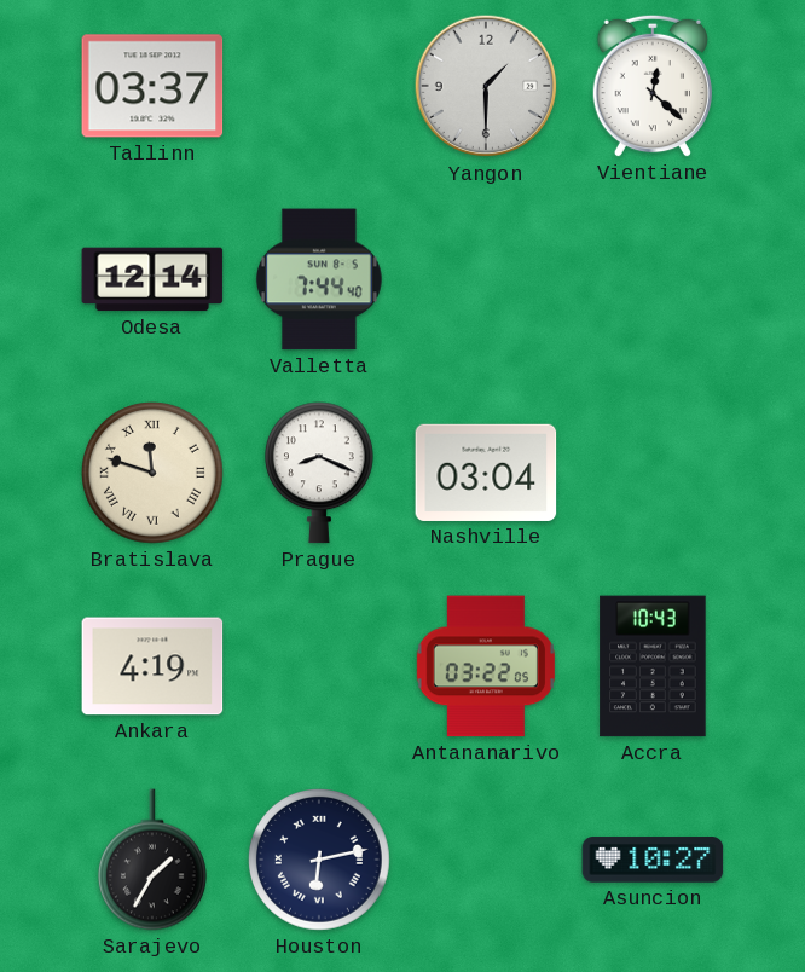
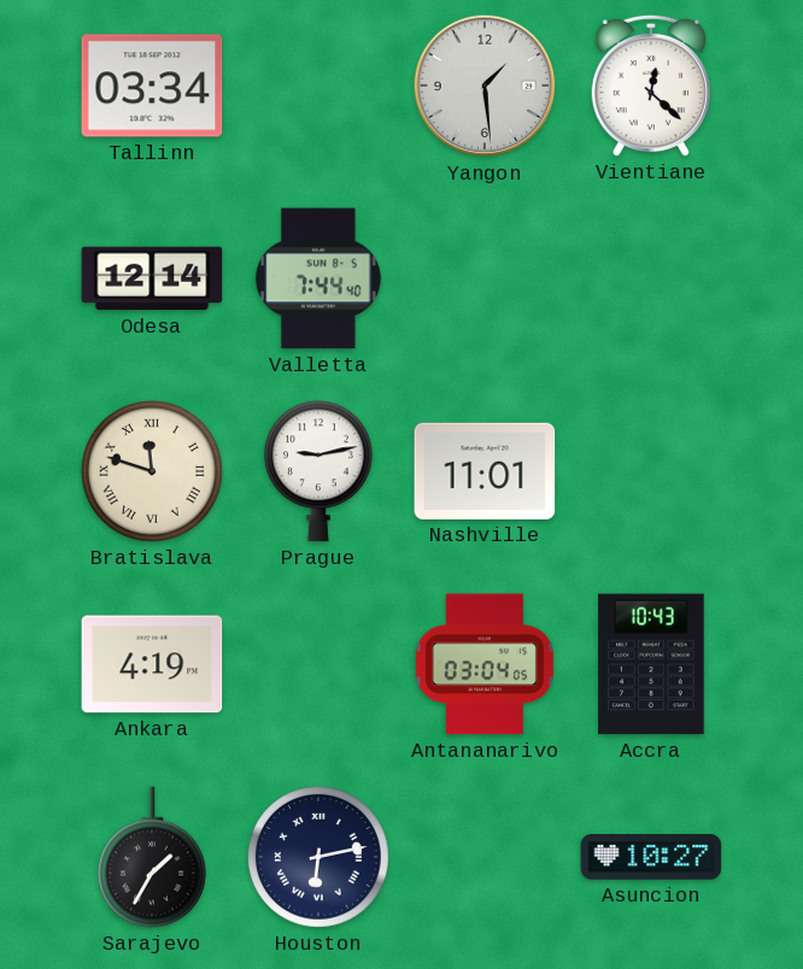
Tallinn: 03:37 -> 03:34 (152, 86)
Yangon: 1:30 -> 1:29 (485, 86)
Prague: 8:19 -> 9:13 (318, 471)
Nashville: 03:04 -> 11:01 (485, 471)
Antananarivo: 03:22 -> 03:04 (485, 664)
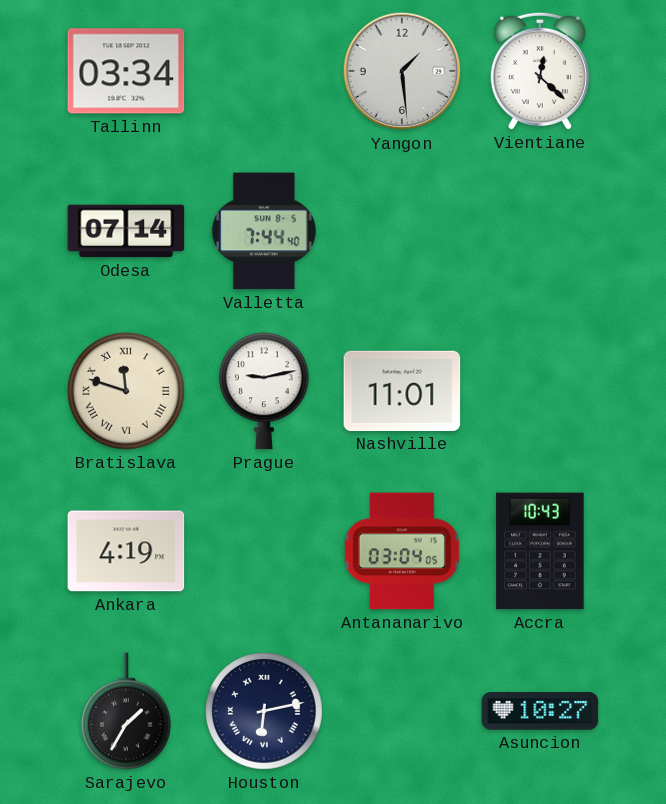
Odesa: 12:14 -> 07:14 (126, 231)
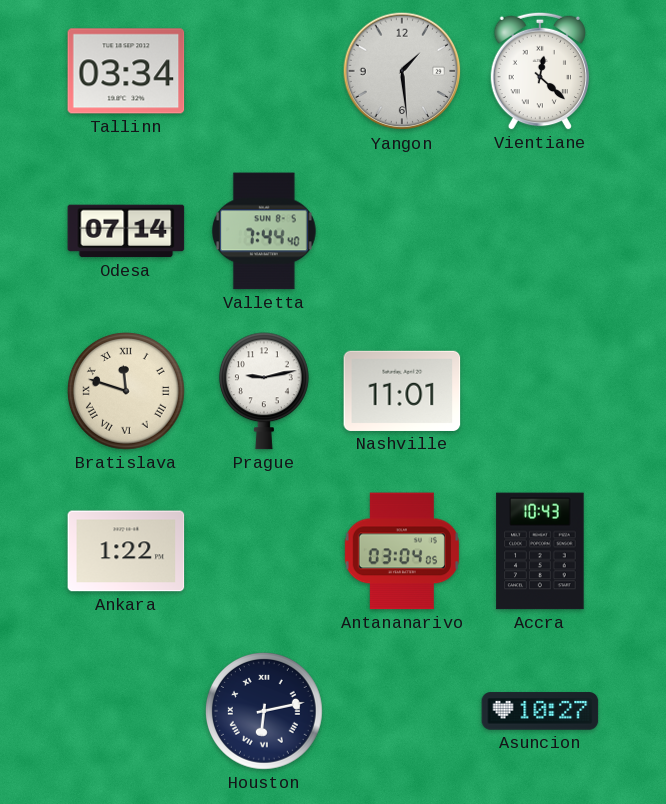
Ankara: 4:19 -> 1:22 (126, 551)
Sarajevo: 1:35 -> none (126, 711)
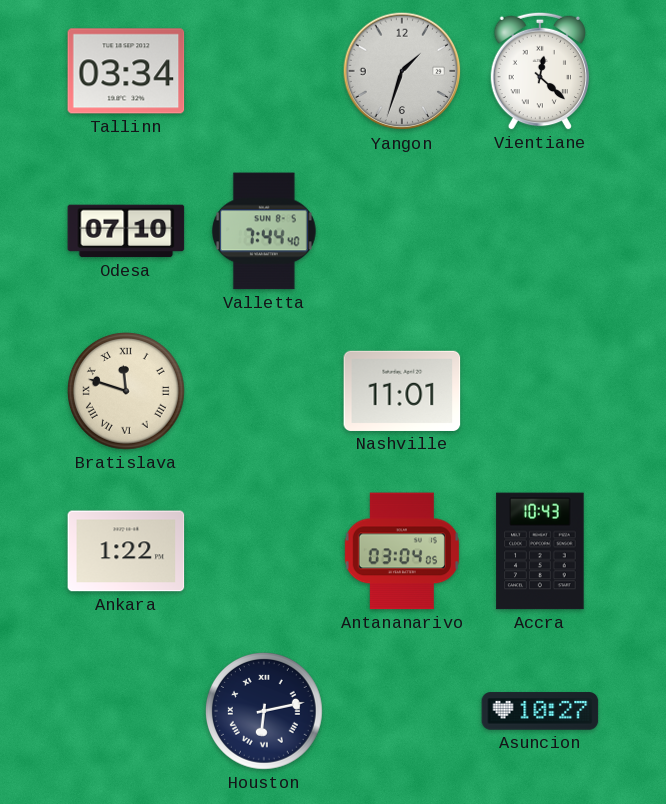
Yangon: 1:29 -> 1:33 (402, 71)
Odesa: 07:14 -> 07:10 (126, 231)
Prague: 9:13 -> none (264, 391)
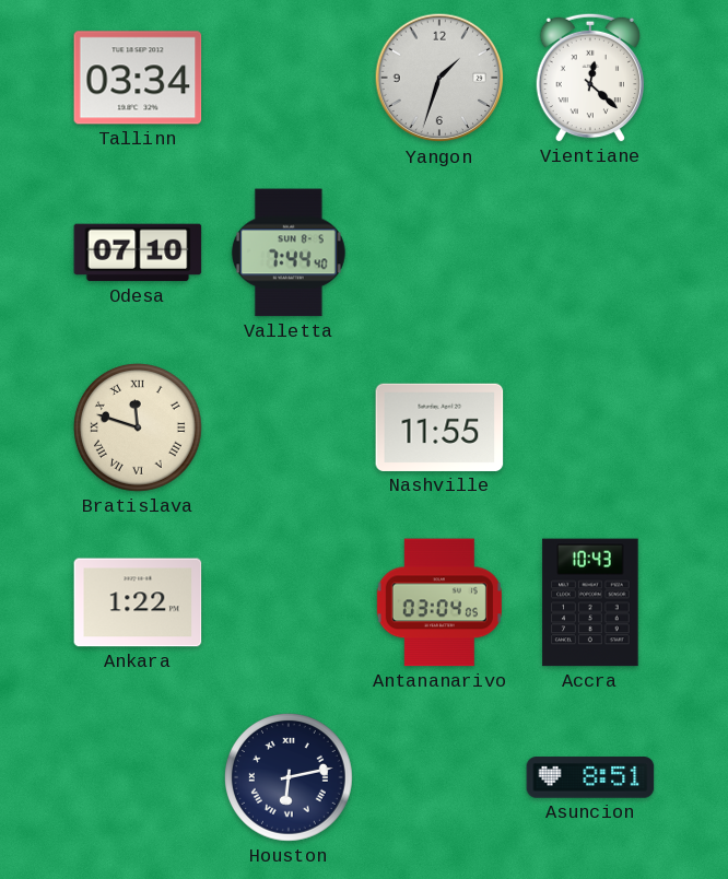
Nashville: 11:01 -> 11:55 (439, 427)
Asuncion: 10:27 -> 8:51 (590, 777)
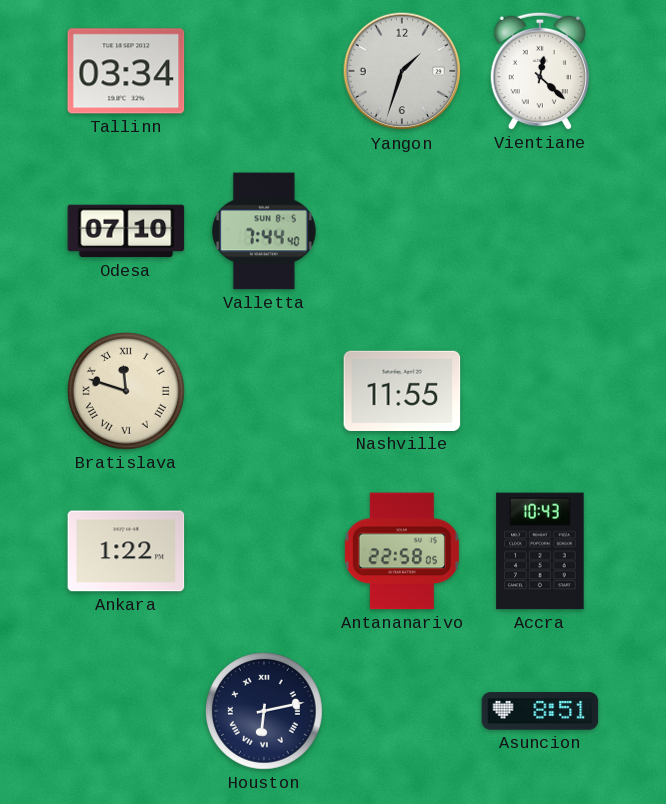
Antananarivo: 03:04 -> 22:58 (402, 551)
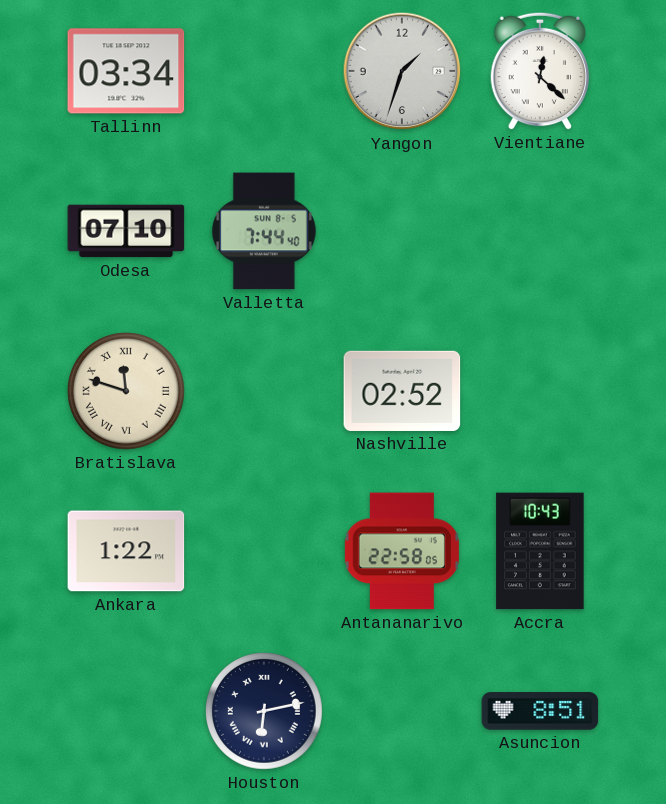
Nashville: 11:55 -> 02:52 (402, 391)
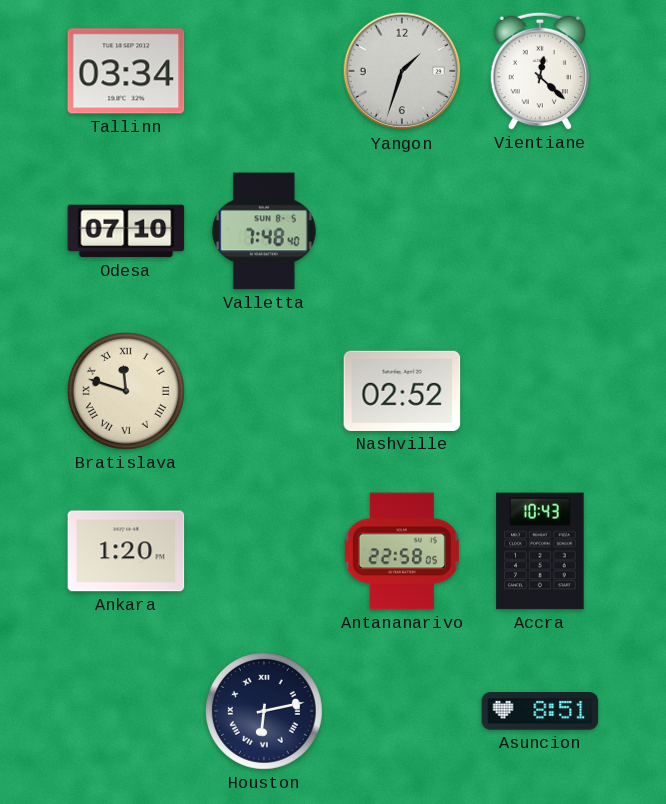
Valletta: 7:44 -> 7:48 (264, 231)
Ankara: 1:22 -> 1:20 (126, 551)
